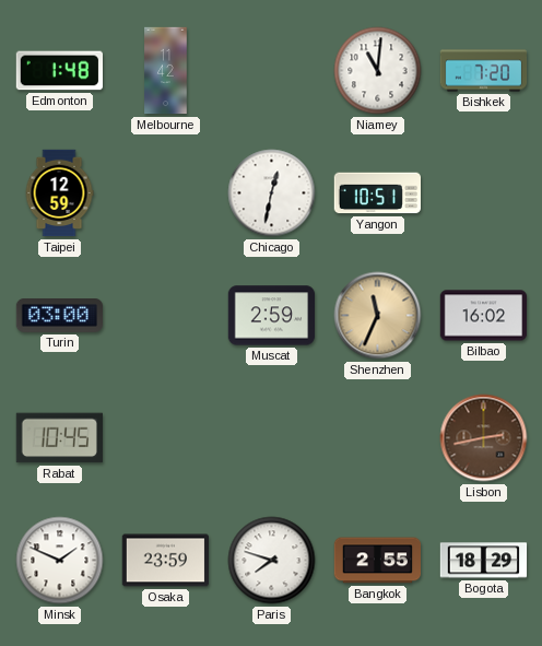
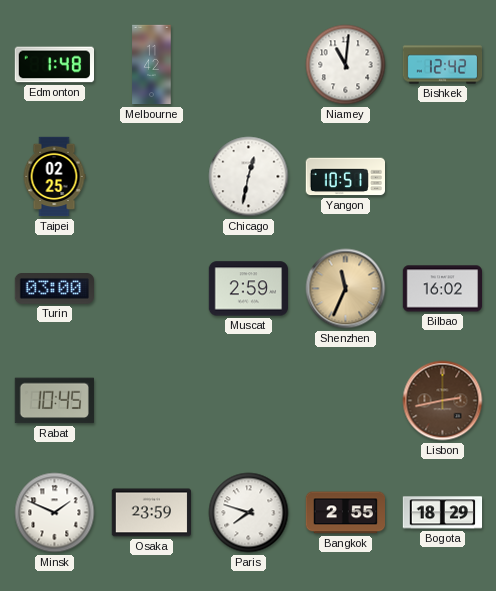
Bishkek: 7:20 -> 12:42 (443, 65)
Taipei: 12:59 -> 02:25 (54, 177)
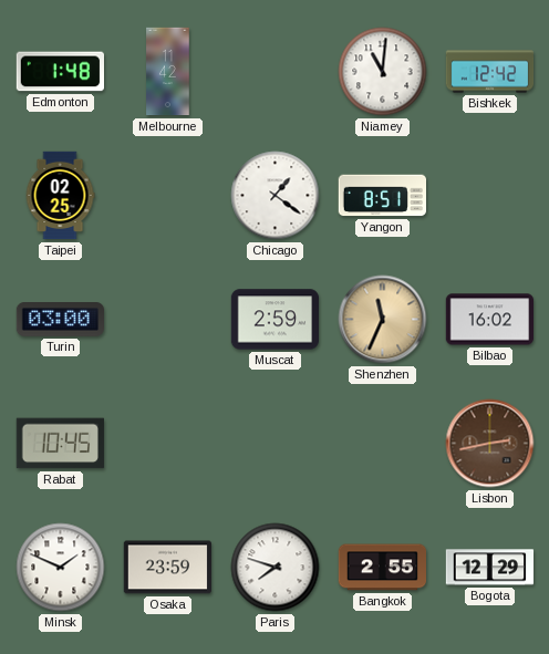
Chicago: 12:32 -> 1:21 (276, 196)
Yangon: 10:51 -> 8:51 (382, 196)
Bogota: 18:29 -> 12:29 (490, 568)
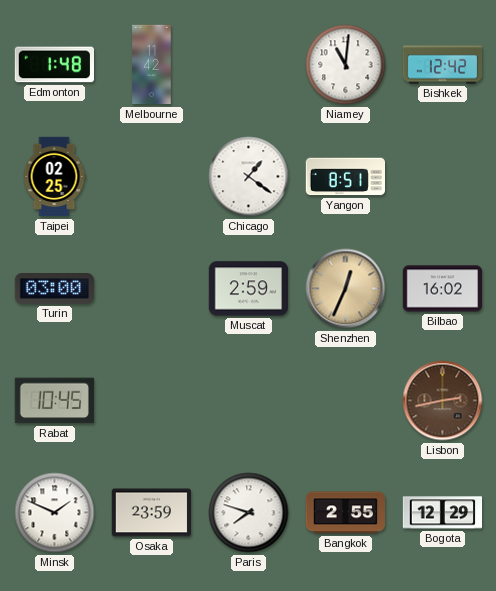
Shenzhen: 11:34 -> 12:34 (346, 289)
